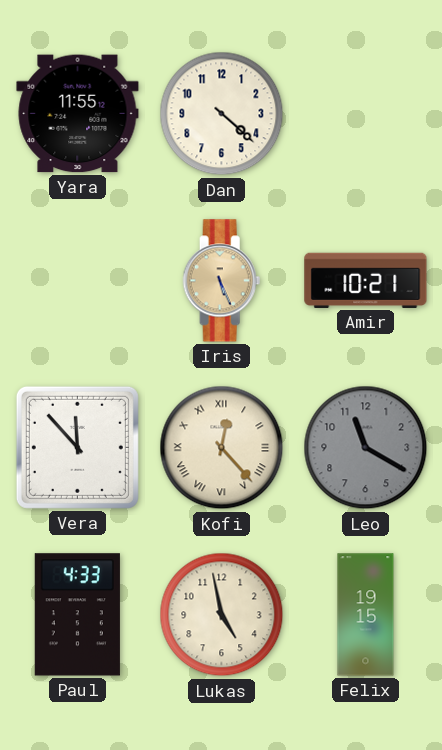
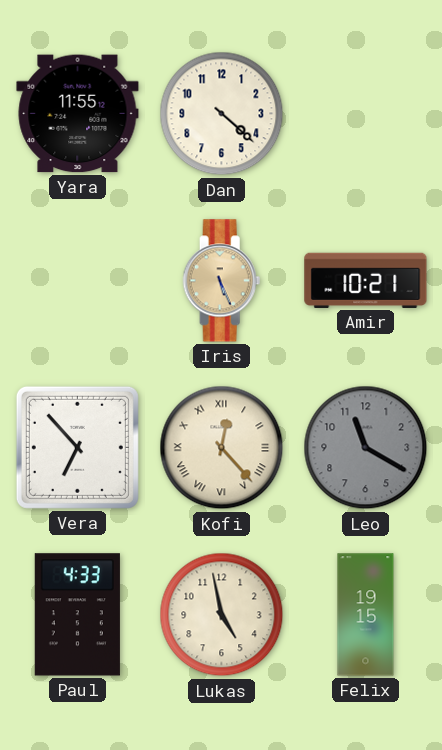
Vera: 11:53 -> 6:53 (77, 447)
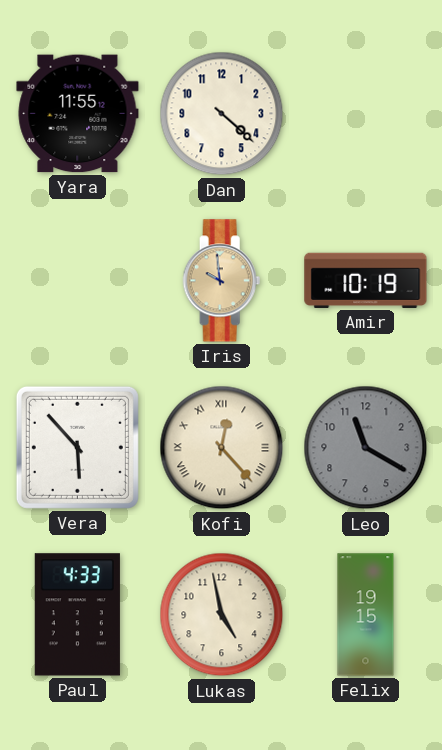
Iris: 5:26 -> 9:59 (222, 281)
Amir: 10:21 -> 10:19 (366, 280)
Vera: 6:53 -> 5:53 (77, 447)
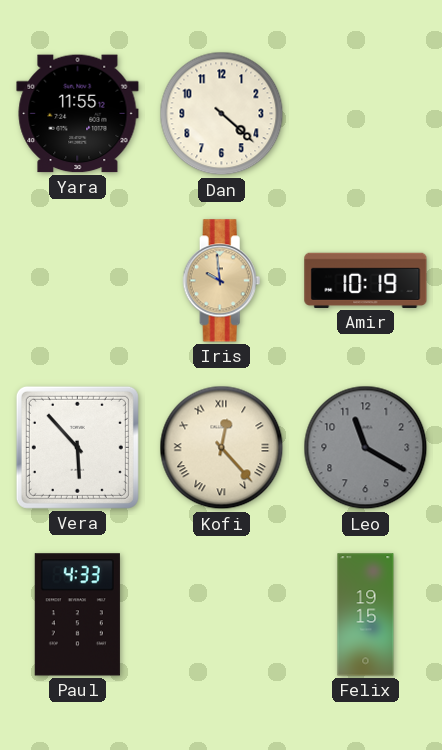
Lukas: 4:58 -> none (222, 615)
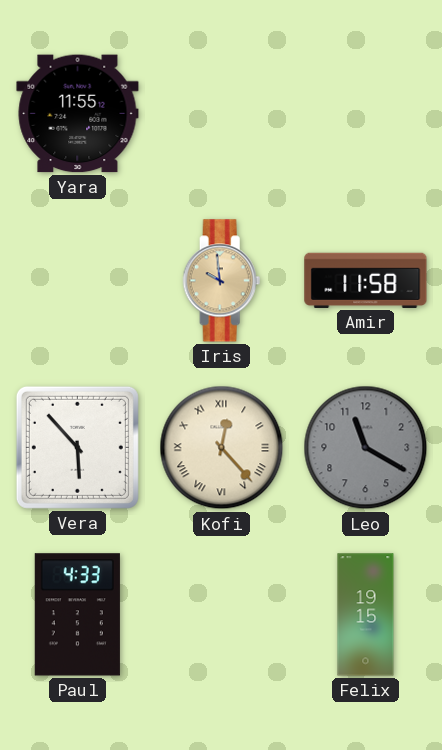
Dan: 4:22 -> none (222, 114)
Amir: 10:19 -> 11:58 (366, 280)
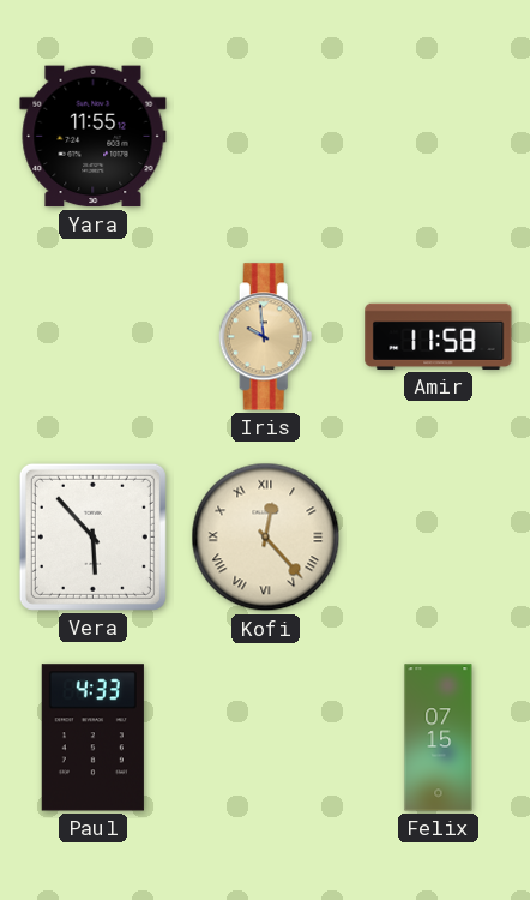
Leo: 11:20 -> none (366, 448)
Felix: 19:15 -> 07:15 (439, 738)
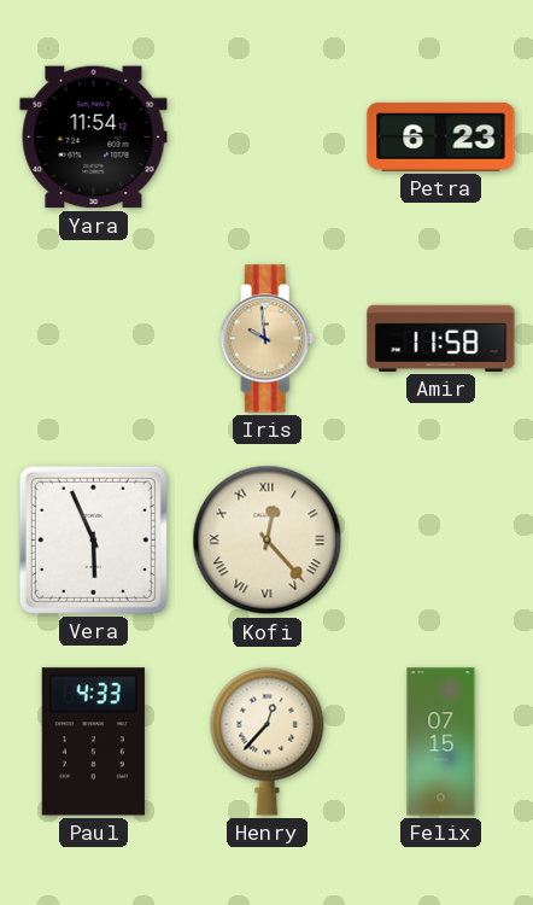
Yara: 11:55 -> 11:54 (94, 138)
Petra: none -> 6:23 (441, 136)
Vera: 5:53 -> 5:56 (93, 539)
Henry: none -> 12:37 (268, 741)
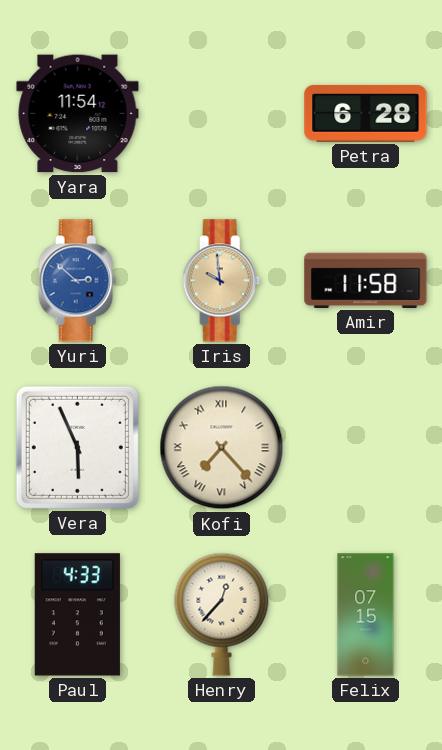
Petra: 6:23 -> 6:28 (366, 113)
Yuri: none -> 2:52 (78, 281)
Kofi: 12:23 -> 7:23 (222, 448)
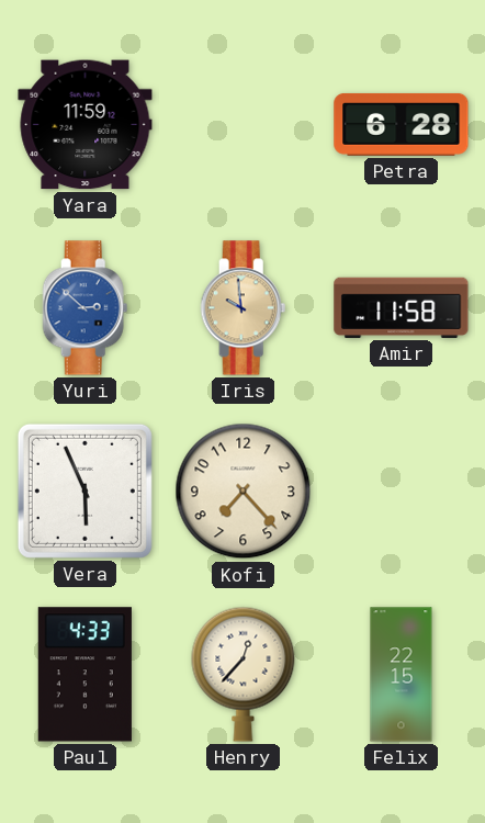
Yara: 11:54 -> 11:59 (86, 125)
Kofi numerals: Roman -> Arabic (244, 492)
Felix: 07:15 -> 22:15 (402, 675)
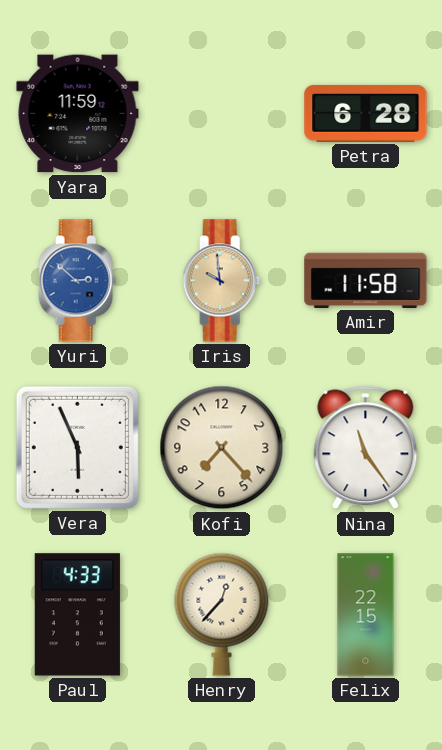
Nina: none -> 11:24 (366, 448)
